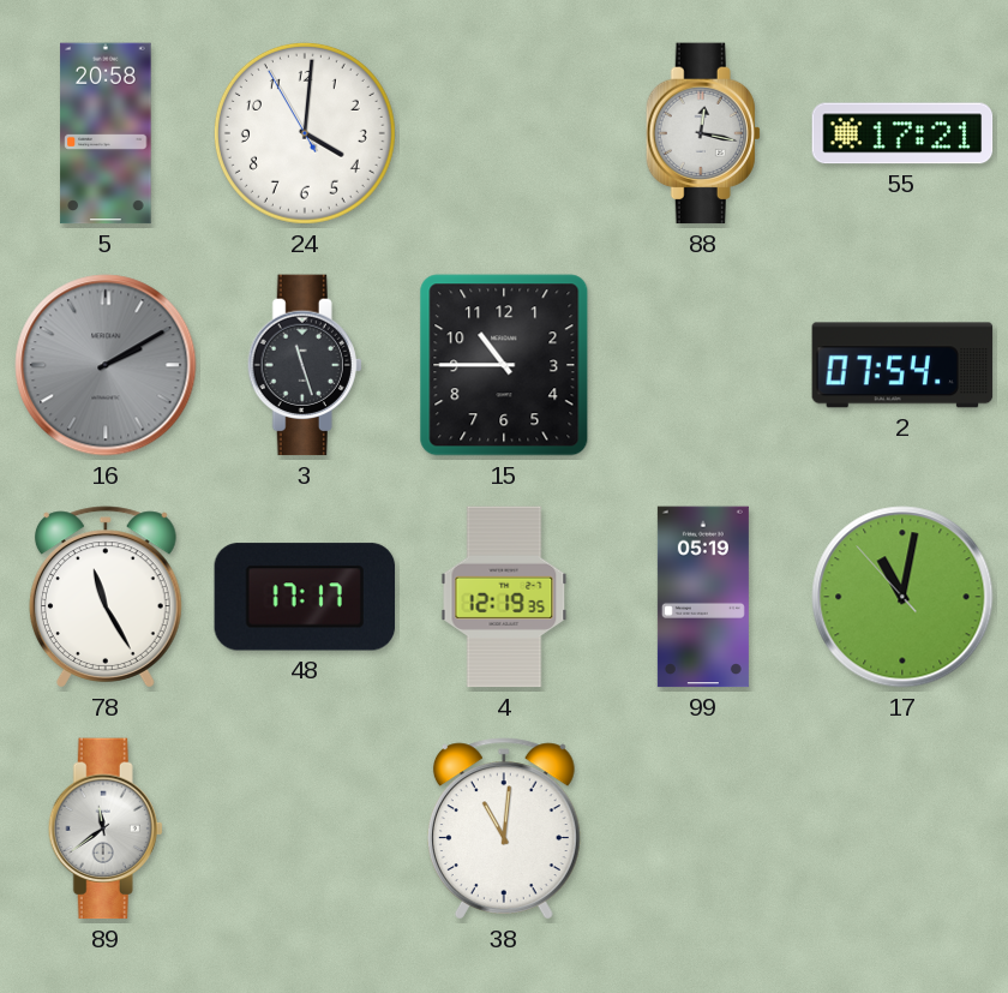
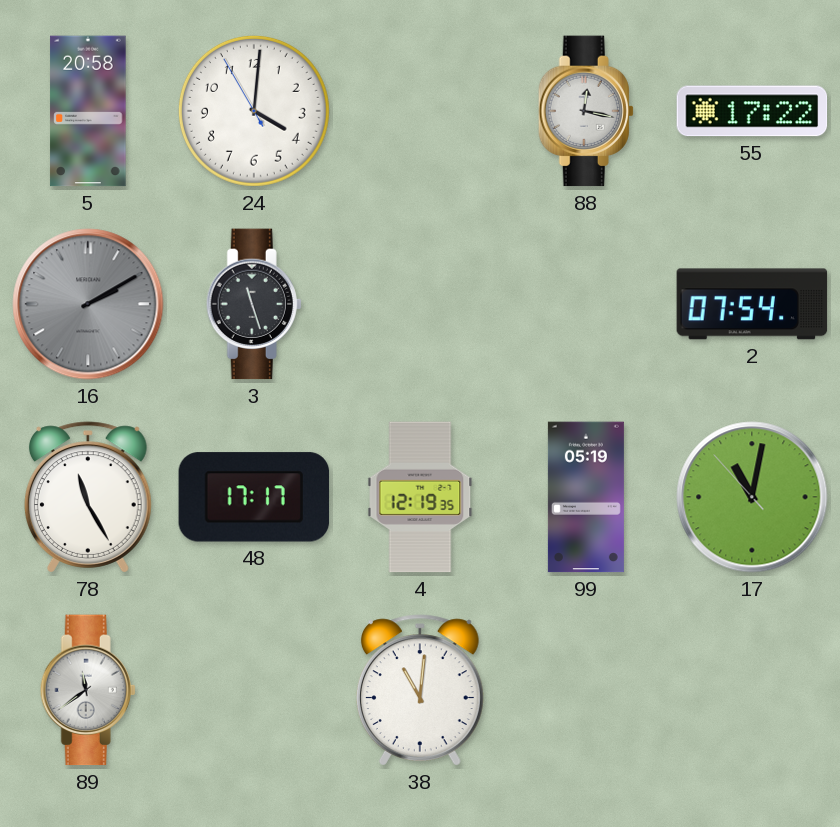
55: 17:21 -> 17:22 (752, 111)
15: 10:45 -> none (504, 365)
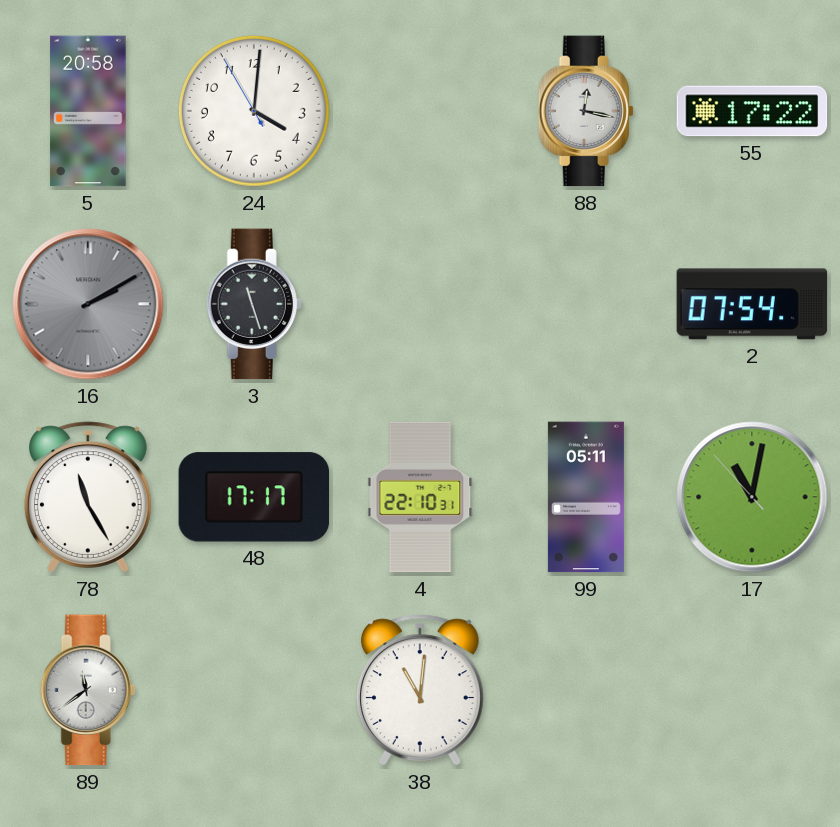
4: 12:19 -> 22:10 (420, 497)
99: 05:19 -> 05:11 (586, 497)
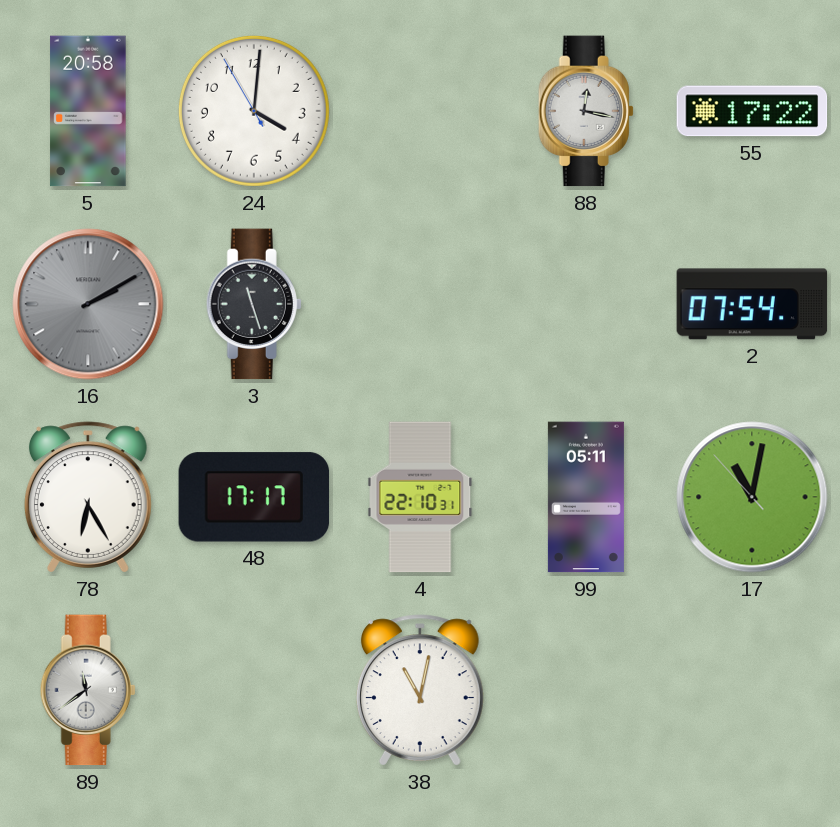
78: 11:25 -> 6:25 (88, 497)
38: 11:01 -> 11:02 (420, 690)
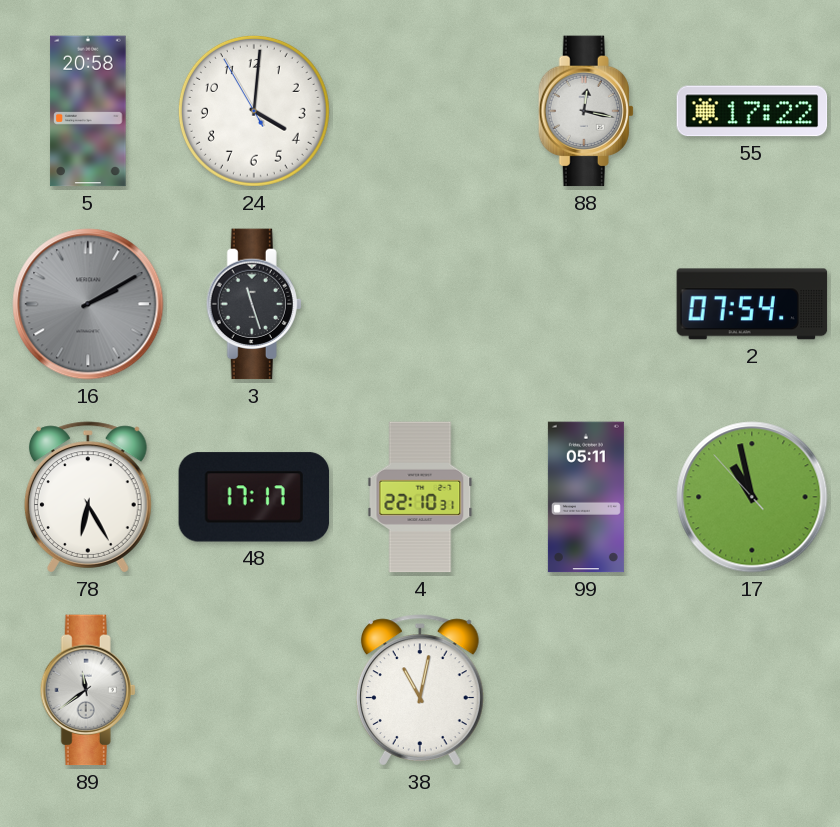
17: 11:01 -> 10:57 (752, 497)
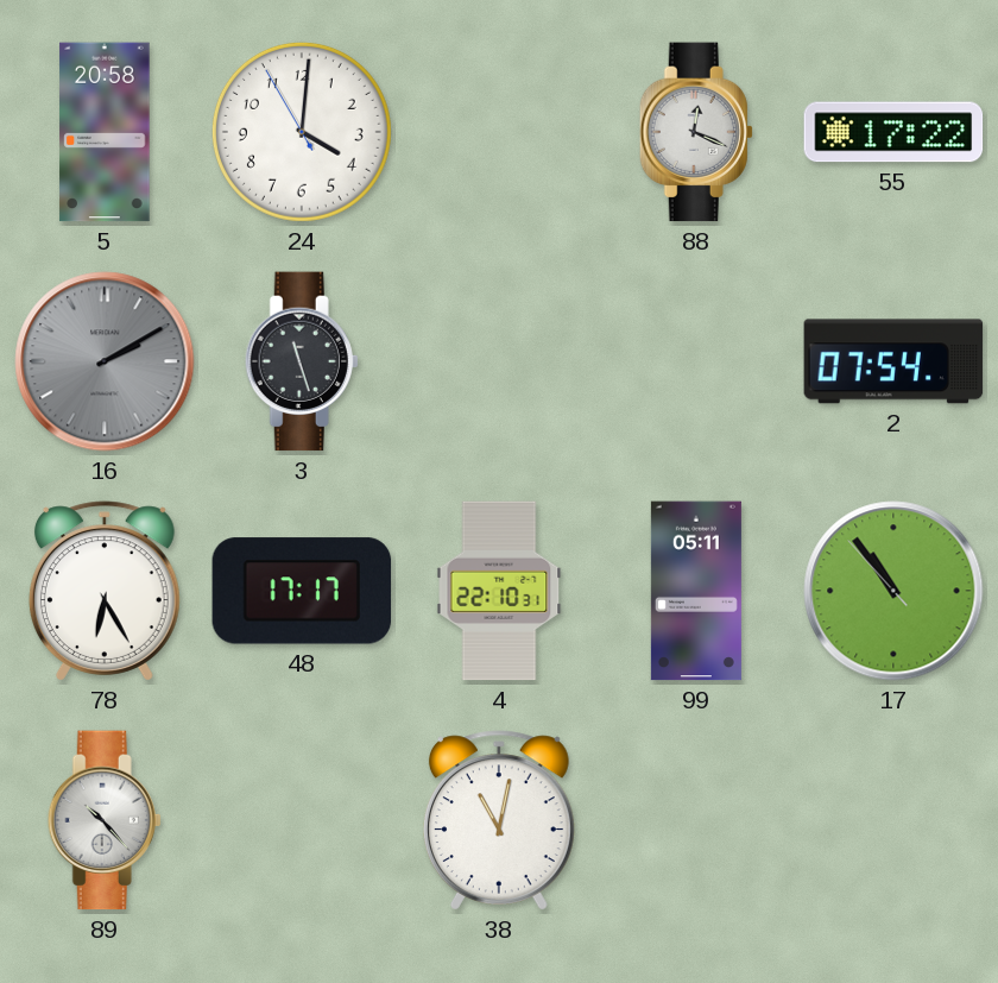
88: 12:17 -> 12:19 (696, 132)
17: 10:57 -> 10:53 (893, 591)
89: 11:39 -> 10:23 (105, 820)
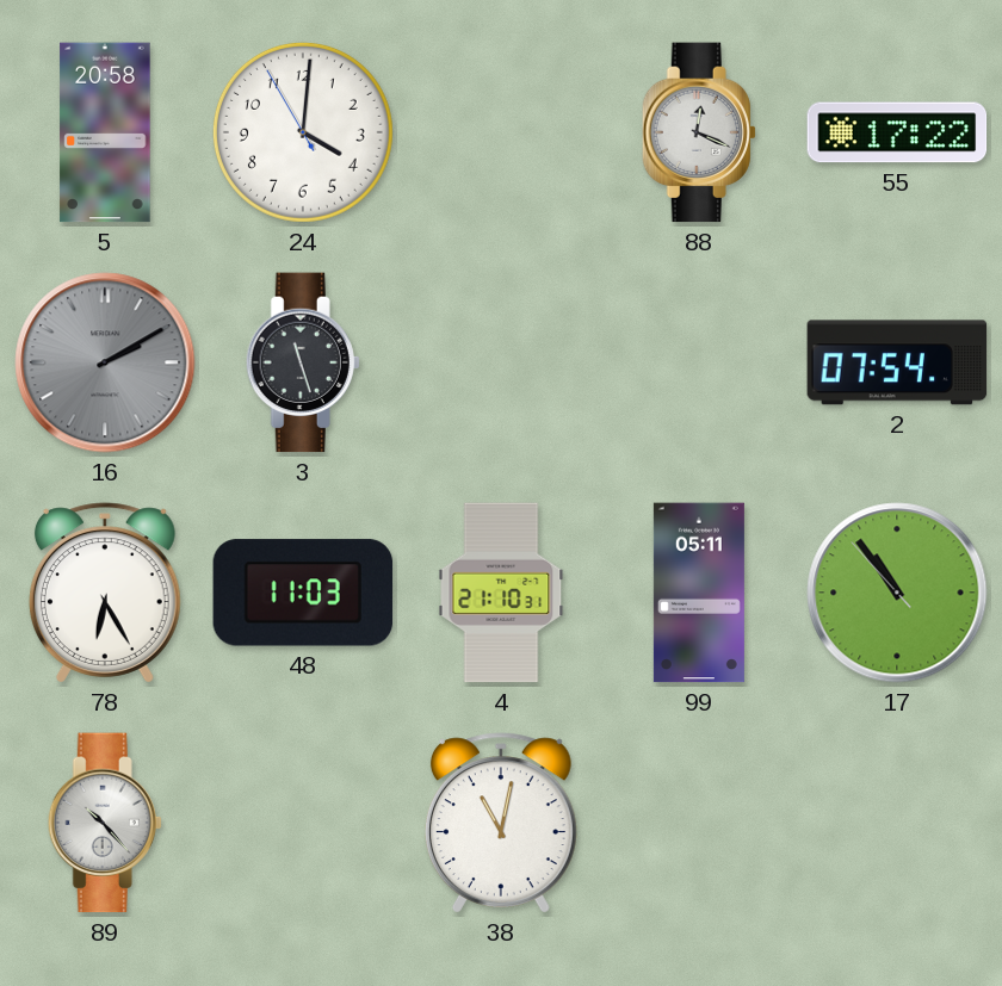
48: 17:17 -> 11:03 (303, 593)
4: 22:10 -> 21:10 (501, 593)
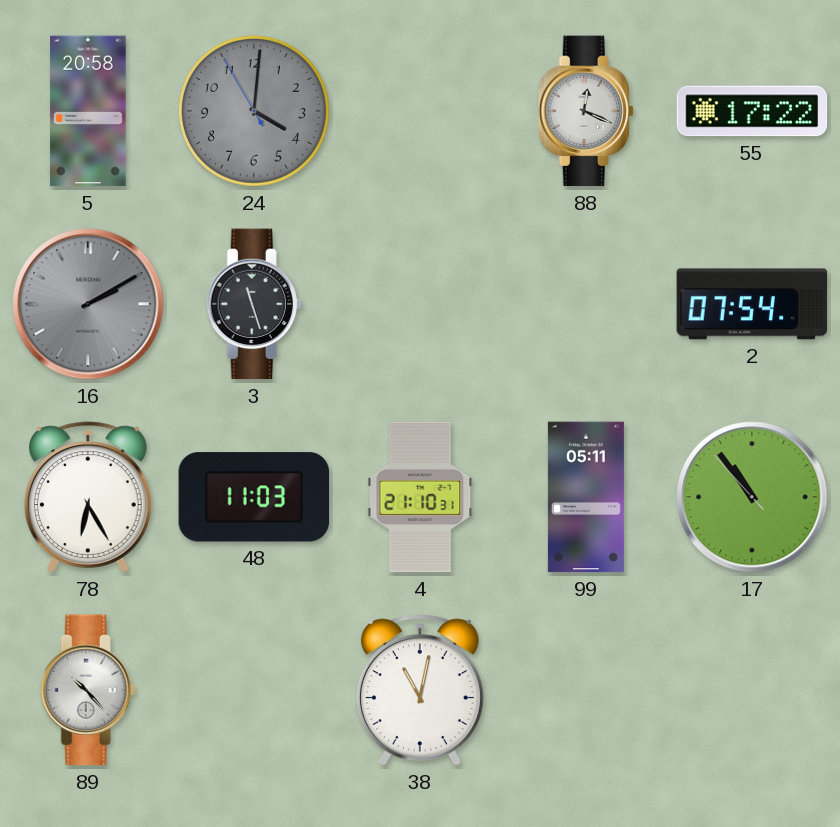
24 dial: white -> grey (254, 111)
